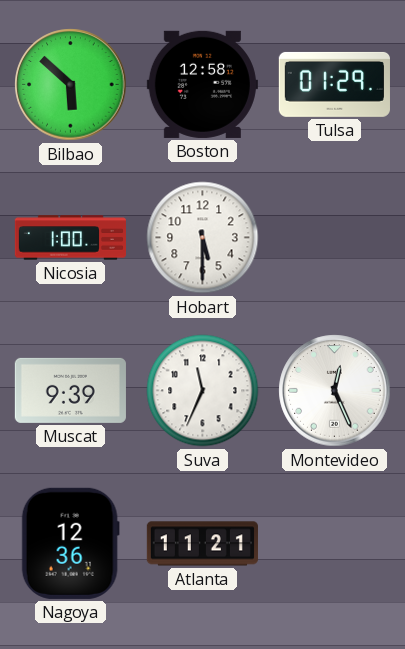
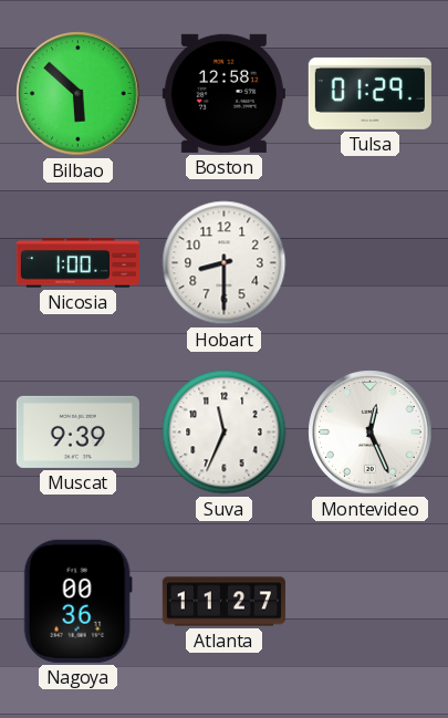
Hobart: 5:30 -> 8:30 (225, 263)
Nagoya: 12:36 -> 00:36 (77, 601)
Atlanta: 11:21 -> 11:27 (223, 602)
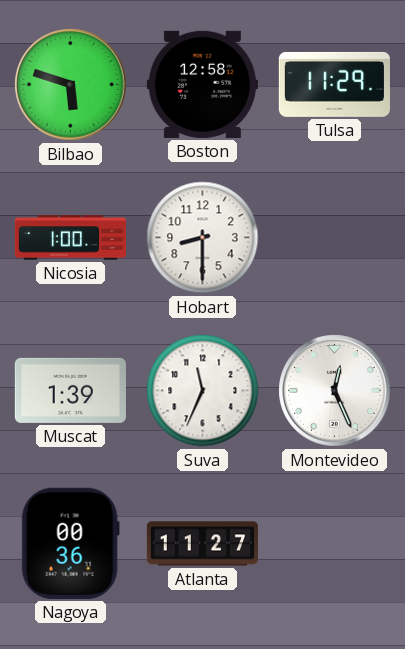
Bilbao: 5:52 -> 5:48 (71, 85)
Tulsa: 01:29 -> 11:29 (334, 84)
Muscat: 9:39 -> 1:39 (70, 390)
